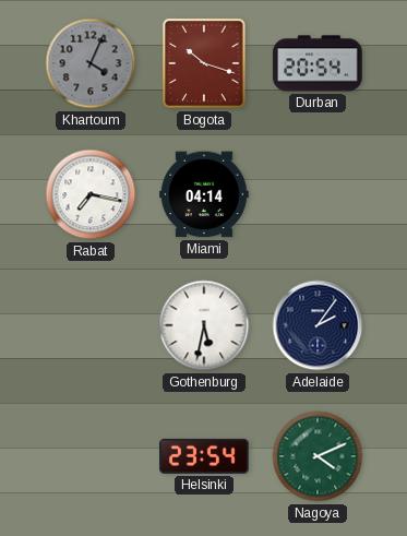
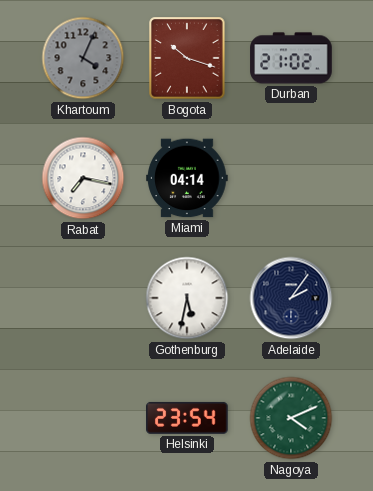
Durban: 20:54 -> 21:02 (291, 58)
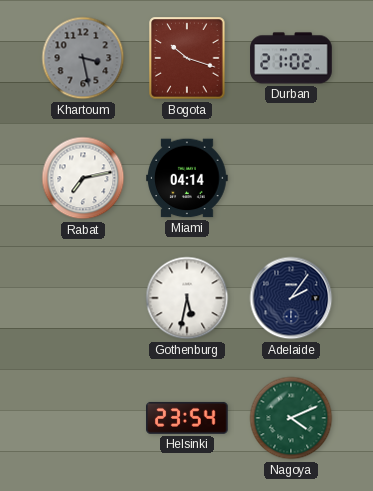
Khartoum: 4:04 -> 3:28 (83, 58)
Rabat: 7:17 -> 7:13 (83, 178)
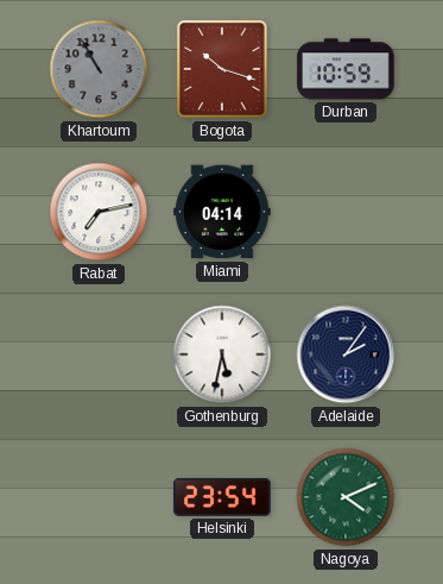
Khartoum: 3:28 -> 10:55 (99, 69)
Durban: 21:02 -> 10:59 (346, 69)
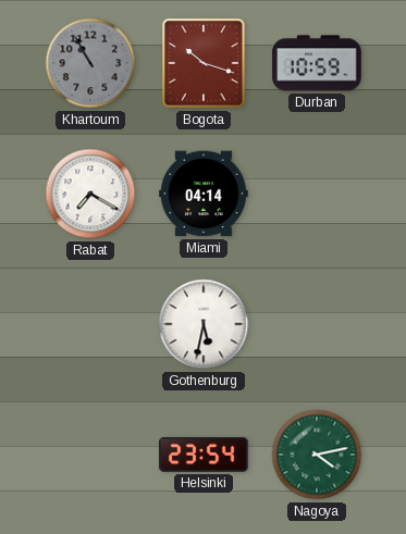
Rabat: 7:13 -> 7:20 (90, 194)
Adelaide: 2:06 -> none (346, 354)
Nagoya: 4:11 -> 4:13 (317, 455)
